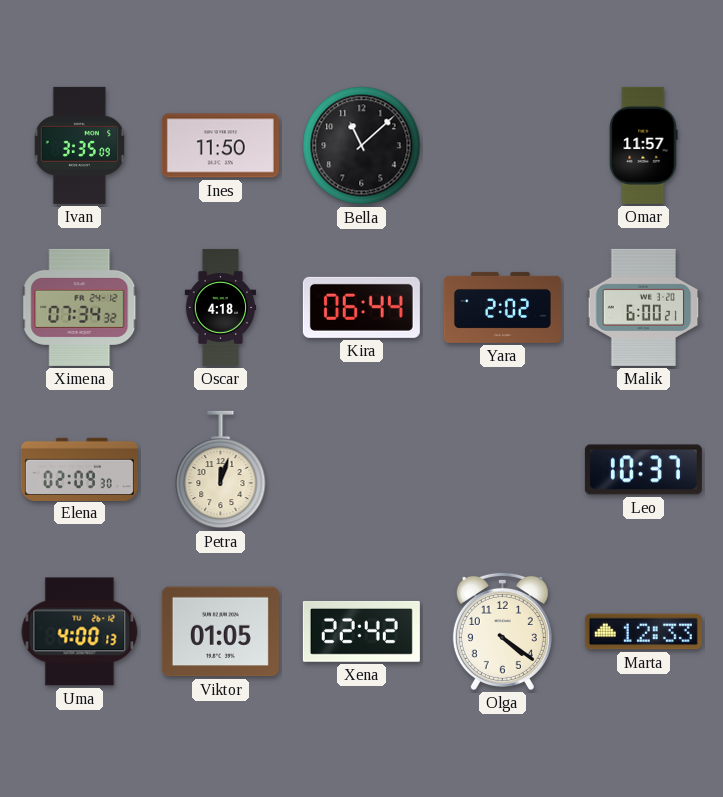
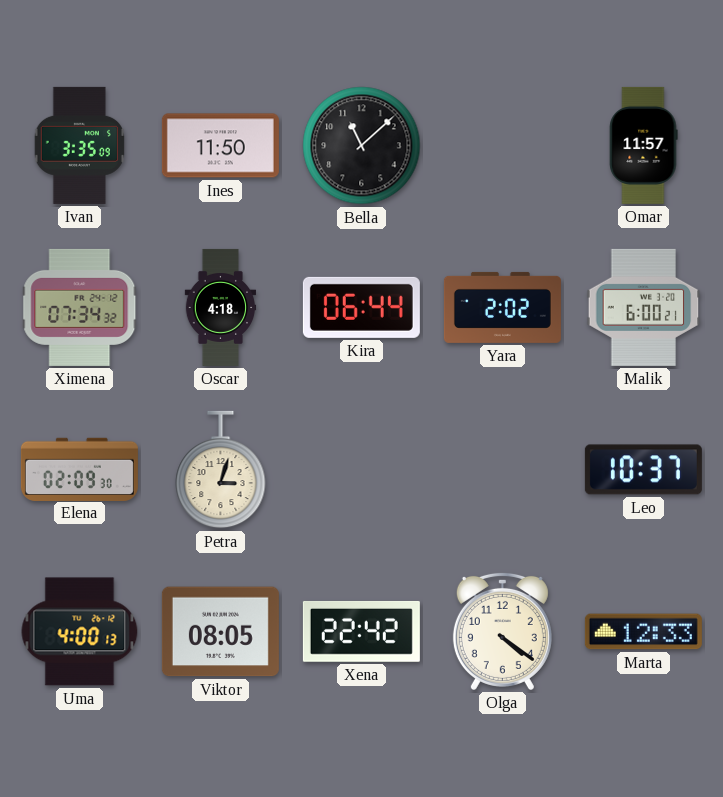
Petra: 12:03 -> 3:03 (221, 470)
Viktor: 01:05 -> 08:05 (220, 632)
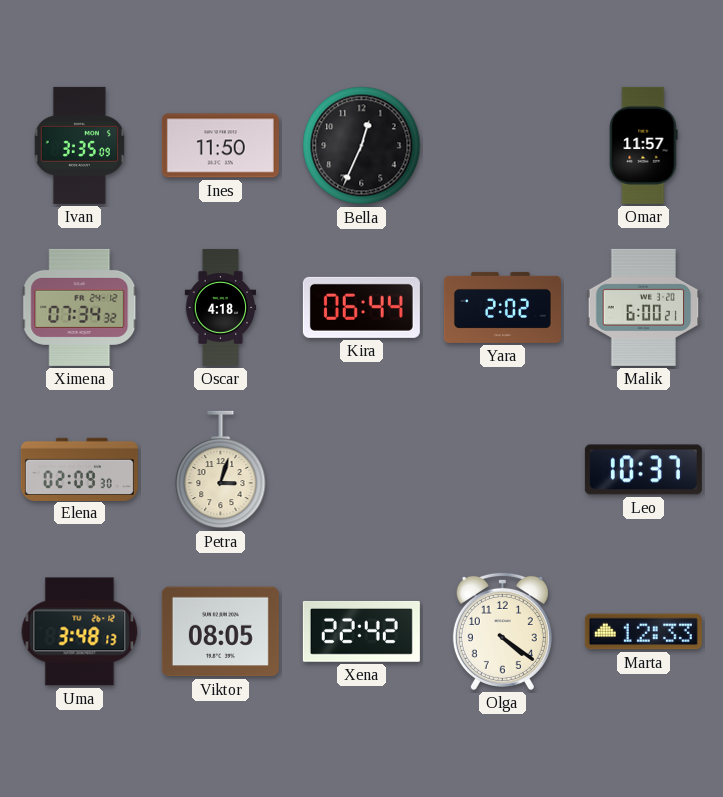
Bella: 11:08 -> 12:34 (362, 146)
Uma: 4:00 -> 3:48 (80, 632)
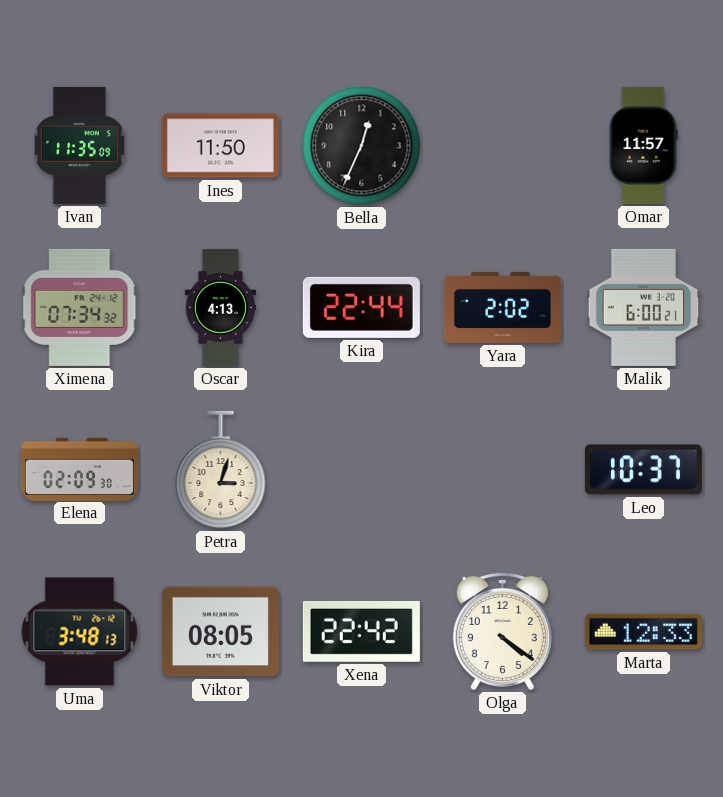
Ivan: 3:35 -> 11:35 (79, 145)
Oscar: 4:18 -> 4:13 (221, 307)
Kira: 06:44 -> 22:44 (361, 307)
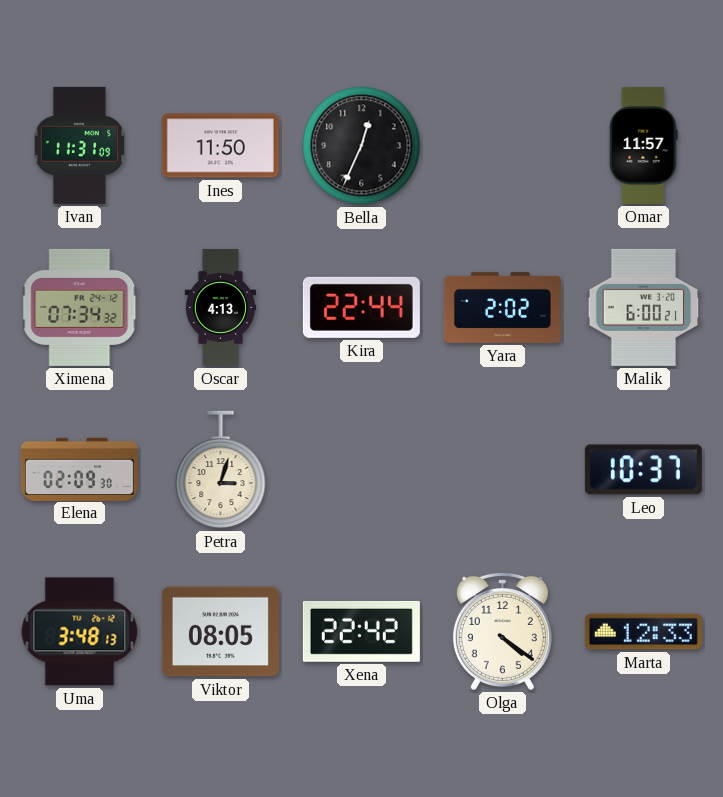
Ivan: 11:35 -> 11:31 (79, 145)
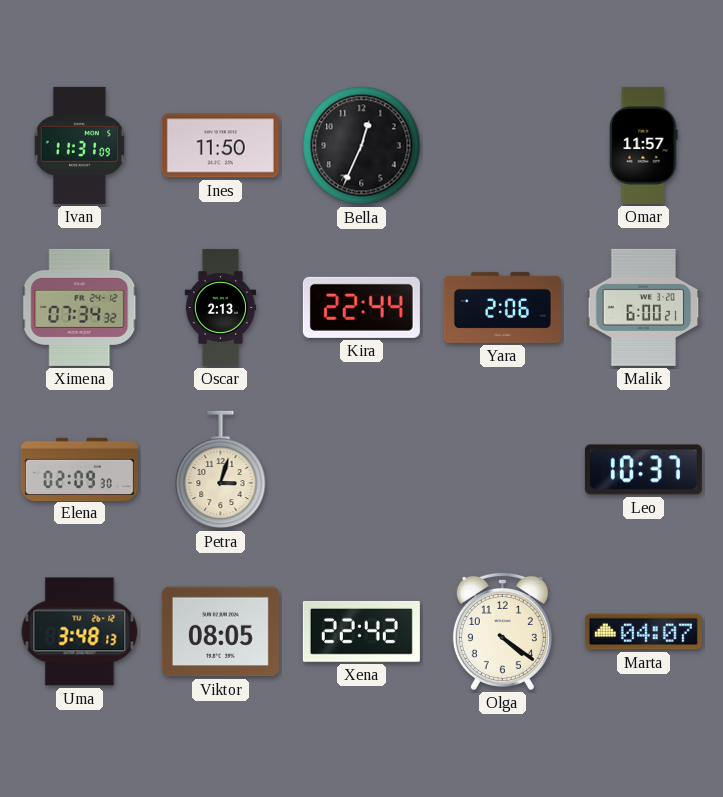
Oscar: 4:13 -> 2:13 (221, 307)
Yara: 2:02 -> 2:06 (502, 307)
Marta: 12:33 -> 04:07 (643, 632)
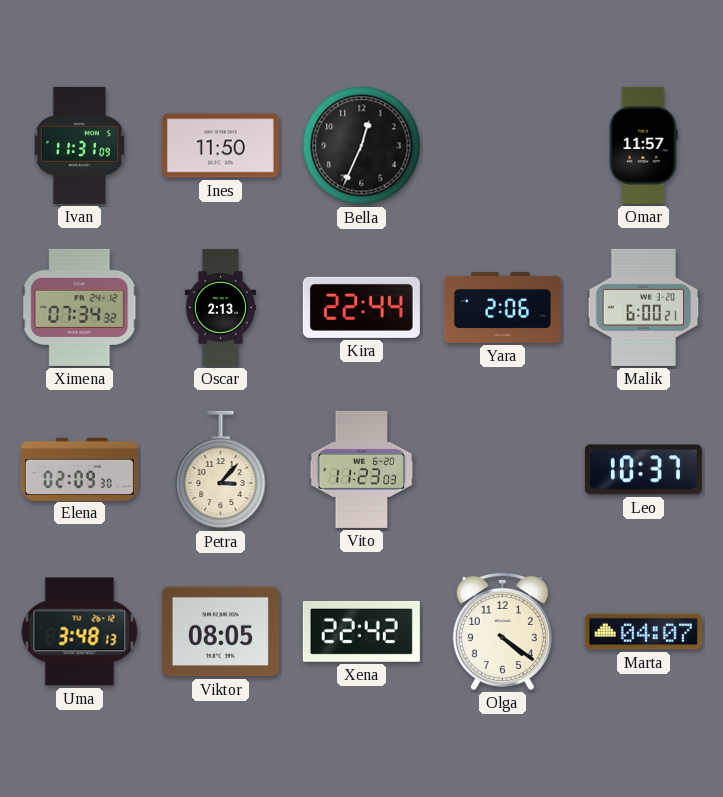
Petra: 3:03 -> 3:07 (221, 470)
Vito: none -> 11:23 (362, 469)
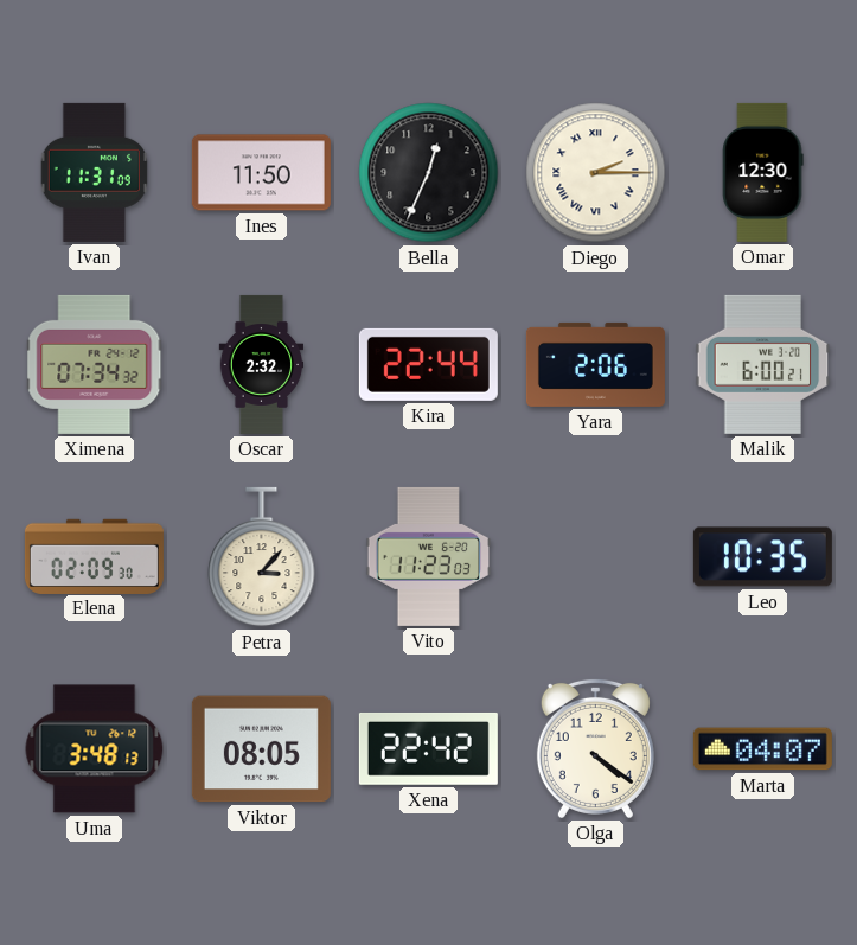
Diego: none -> 2:15 (596, 173)
Omar: 11:57 -> 12:30 (763, 172)
Oscar: 2:13 -> 2:32 (262, 364)
Leo: 10:37 -> 10:35 (762, 557)
